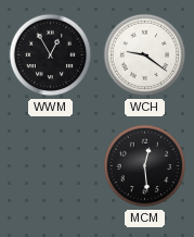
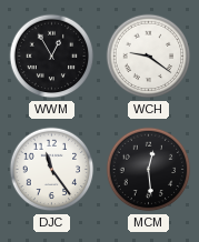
DJC: none -> 11:24 (52, 170)
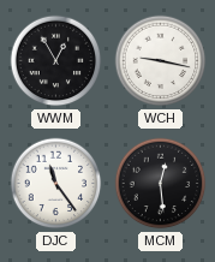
WCH: 9:21 -> 9:17 (161, 61)
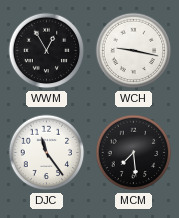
MCM: 12:29 -> 7:29 (134, 153)
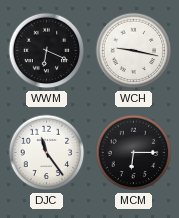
WWM: 12:55 -> 6:19 (47, 51)
MCM: 7:29 -> 6:15 (134, 153)
